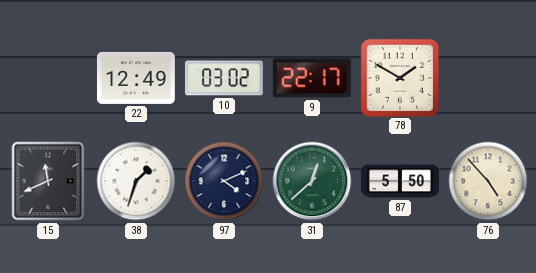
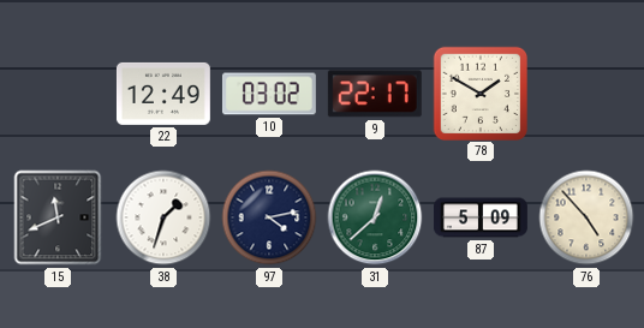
97: 4:11 -> 4:13 (269, 217)
87: 5:50 -> 5:09 (481, 217)
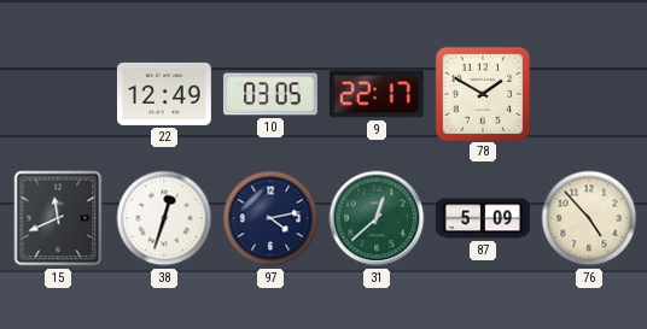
10: 03:02 -> 03:05 (270, 94)
38: 1:33 -> 12:33 (164, 218)
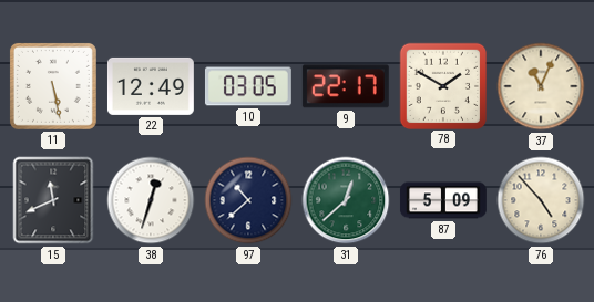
11: none -> 5:28 (53, 86)
37: none -> 11:04 (541, 86)
97: 4:13 -> 10:38 (248, 200)
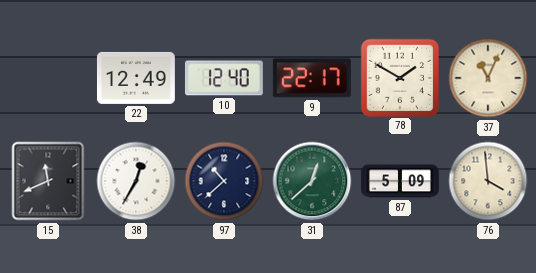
11: 5:28 -> none (53, 86)
10: 03:05 -> 12:40 (224, 78)
38: 12:33 -> 12:35 (136, 181)
76: 4:53 -> 3:59 (488, 181)
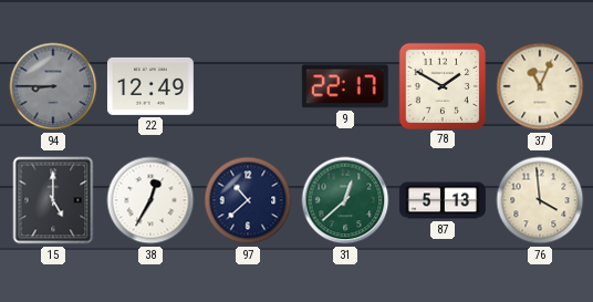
94: none -> 8:45 (53, 86)
10: 12:40 -> none (224, 78)
15: 11:41 -> 5:00 (53, 200)
87: 5:09 -> 5:13 (443, 200)
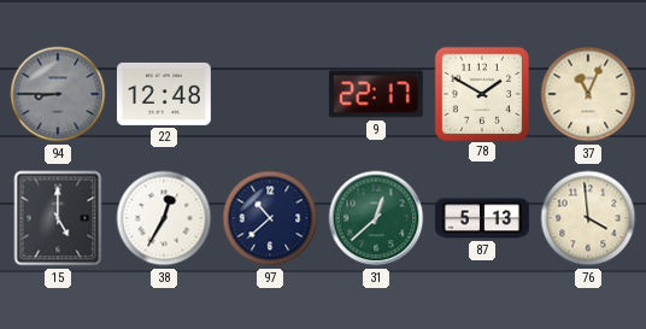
22: 12:49 -> 12:48 (164, 94)
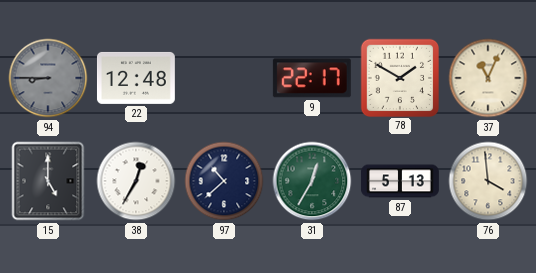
31: 12:38 -> 12:35 (312, 181)
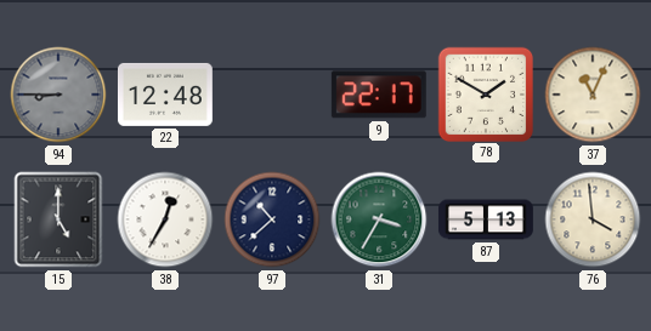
31: 12:35 -> 3:35 (379, 219)
